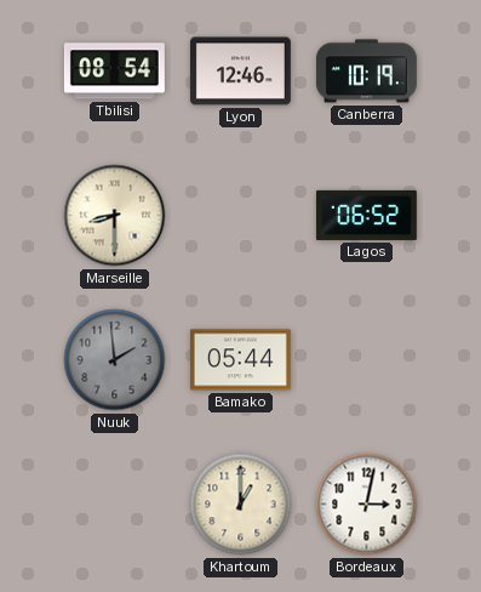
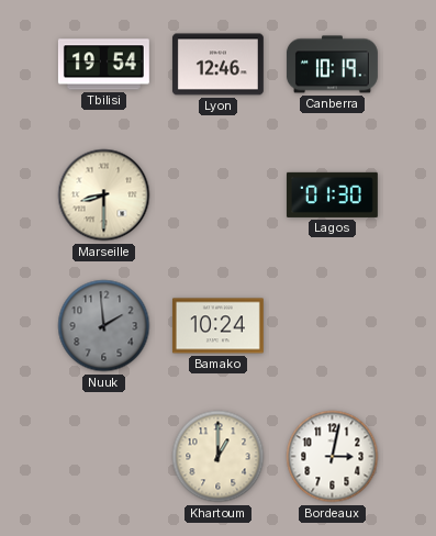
Tbilisi: 08:54 -> 19:54 (103, 65)
Lagos: 06:52 -> 01:30 (332, 194)
Bamako: 05:44 -> 10:24 (217, 326)
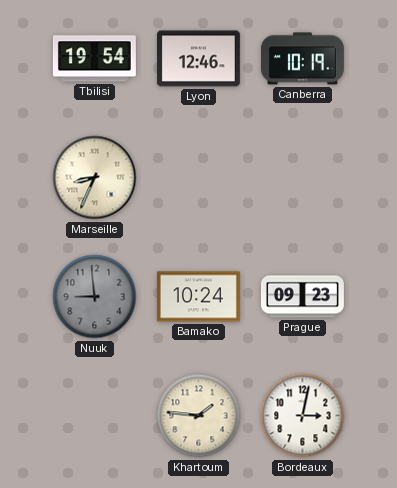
Marseille: 8:30 -> 8:34 (95, 178)
Lagos: 01:30 -> none (332, 194)
Nuuk: 1:59 -> 8:59 (95, 297)
Prague: none -> 09:23 (302, 297)
Khartoum: 1:00 -> 1:46 (199, 416)
